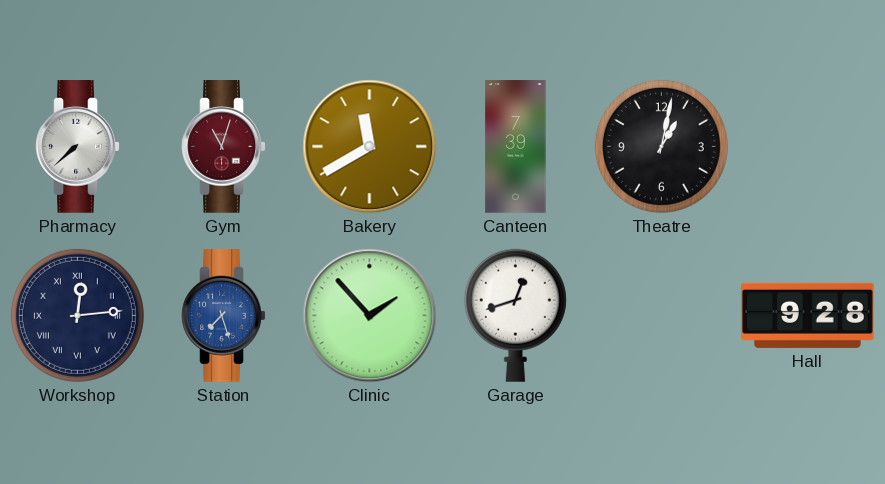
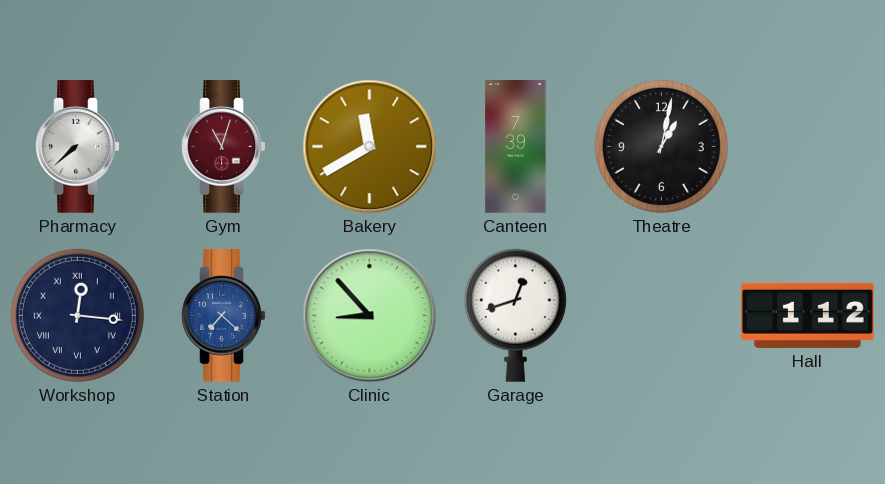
Workshop: 12:14 -> 12:16 (77, 315)
Station: 7:27 -> 7:22 (224, 316)
Clinic: 1:53 -> 8:53 (370, 316)
Hall: 9:28 -> 1:12 (808, 315)
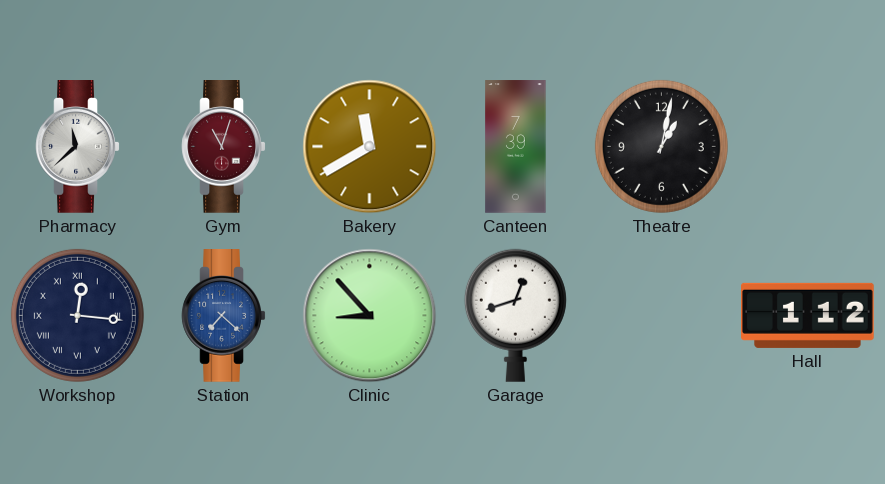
Pharmacy: 7:38 -> 11:38 (78, 147)
